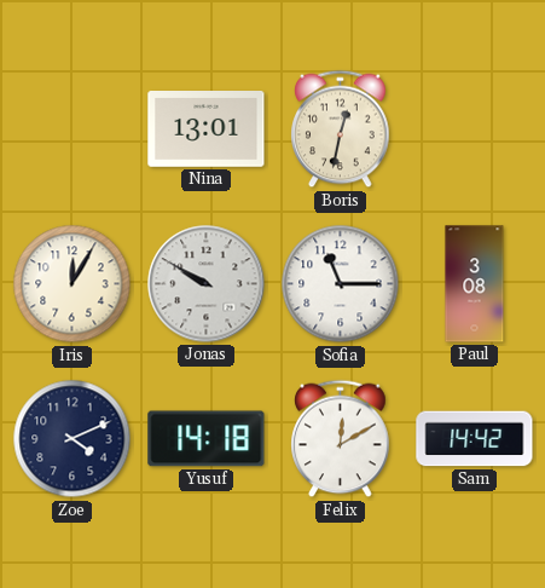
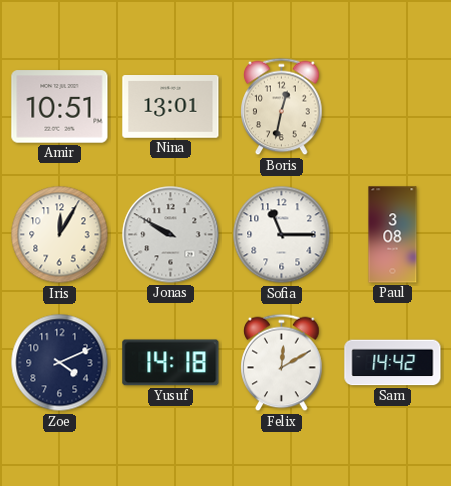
Amir: none -> 10:51 (60, 107)
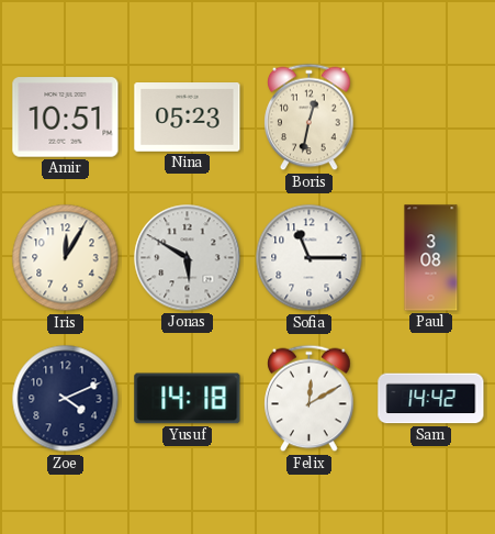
Nina: 13:01 -> 05:23 (188, 118)
Jonas: 9:50 -> 5:50 (188, 258)
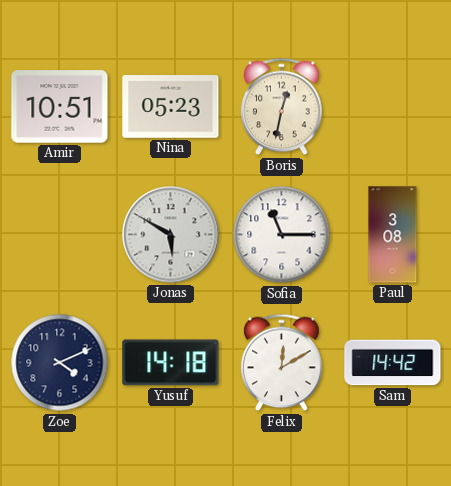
Iris: 12:05 -> none (66, 258)
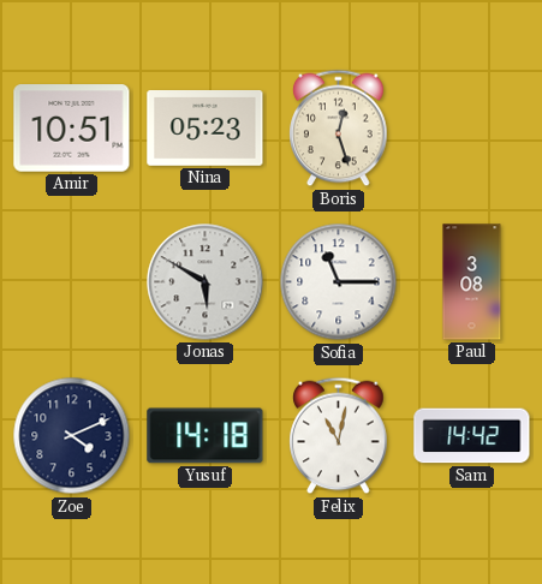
Boris: 12:32 -> 12:27 (339, 129)
Felix: 12:10 -> 11:02 (339, 436)
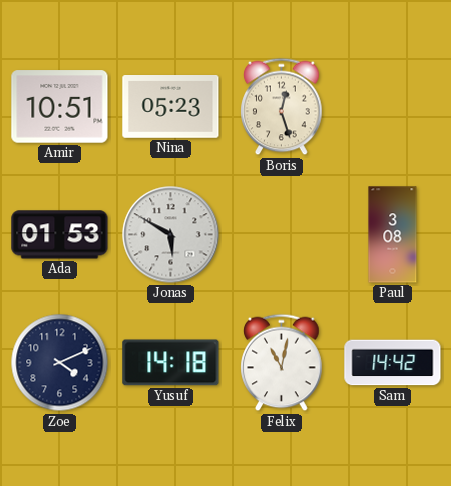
Ada: none -> 01:53 (60, 235)
Sofia: 11:15 -> none (339, 282)
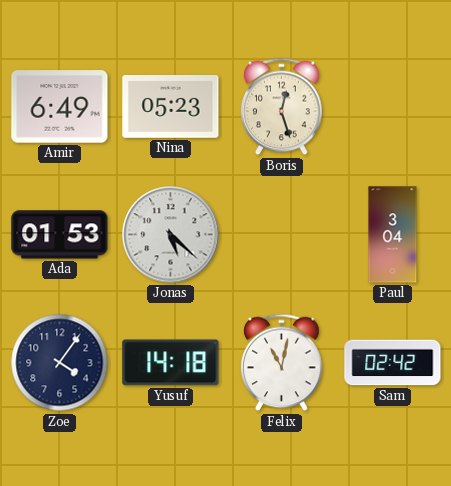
Amir: 10:51 -> 6:49 (60, 107)
Jonas: 5:50 -> 5:22 (171, 235)
Paul: 3:08 -> 3:04 (393, 235)
Zoe: 4:11 -> 4:06 (60, 363)
Sam: 14:42 -> 02:42 (393, 363)
